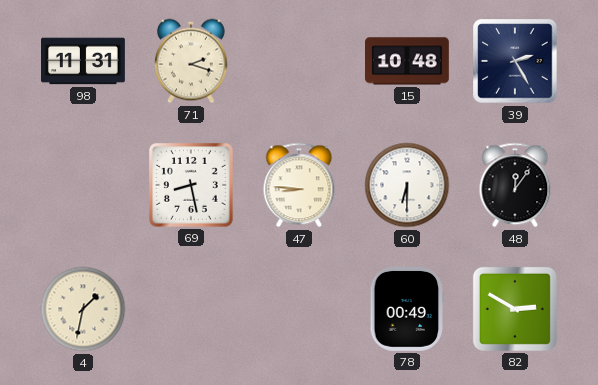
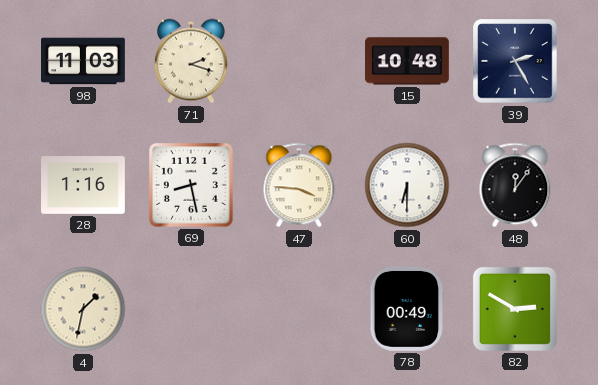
98: 11:31 -> 11:03 (84, 61)
28: none -> 1:16 (84, 186)
47: 8:46 -> 3:46 (299, 185)
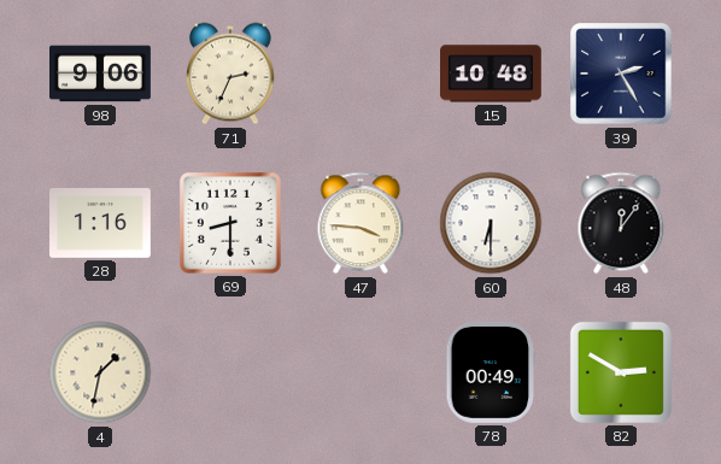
98: 11:03 -> 9:06 (101, 74)
71: 2:18 -> 2:34 (230, 74)
69: 8:28 -> 8:30 (230, 223)
